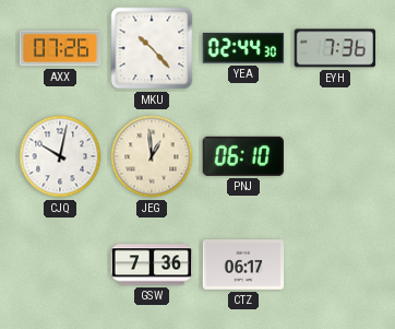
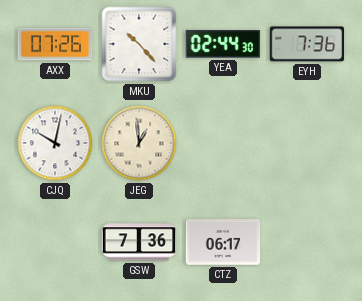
PNJ: 06:10 -> none (242, 156)
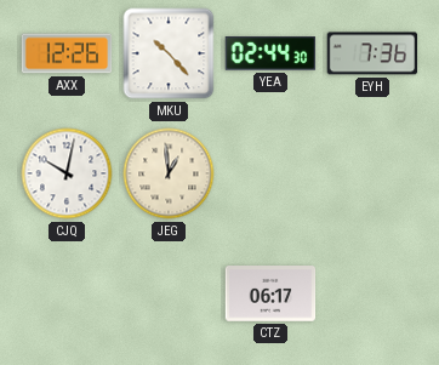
AXX: 07:26 -> 12:26 (67, 53)
GSW: 7:36 -> none (139, 242)
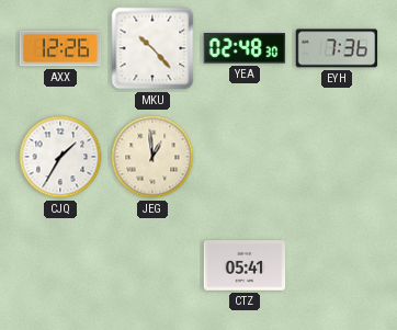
YEA: 02:44 -> 02:48 (245, 48)
CJQ: 10:02 -> 1:35 (60, 157)
CTZ: 06:17 -> 05:41 (245, 266)
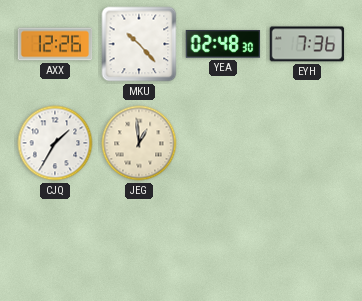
CTZ: 05:41 -> none (245, 266)
